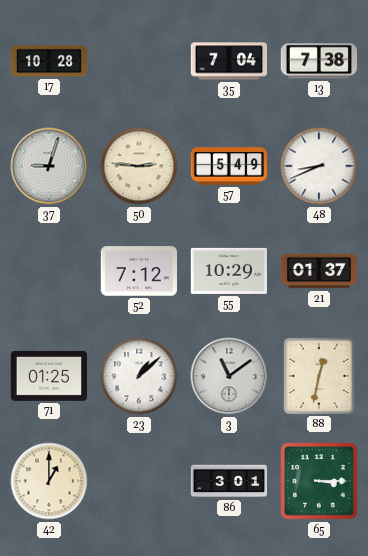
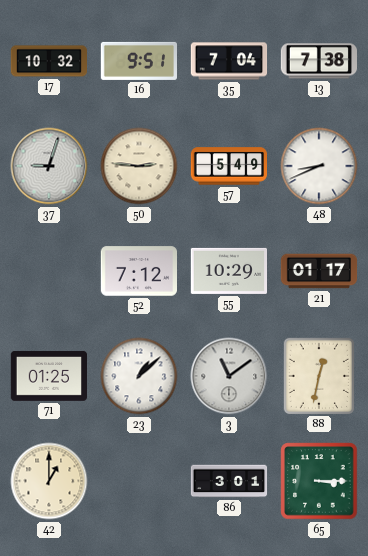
17: 10:28 -> 10:32 (48, 61)
16: none -> 9:51 (138, 61)
21: 01:37 -> 01:17 (319, 271)
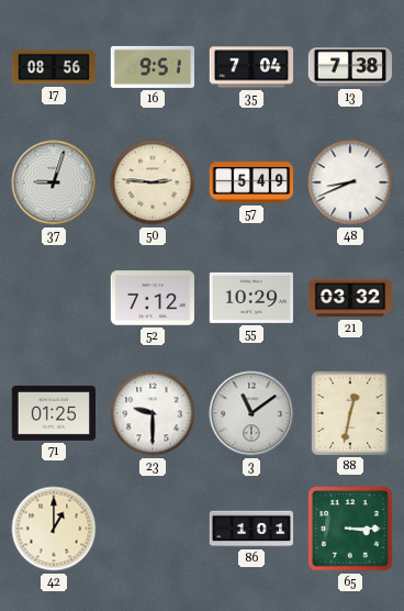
17: 10:32 -> 08:56 (53, 67)
21: 01:17 -> 03:32 (350, 298)
23: 1:08 -> 9:30 (153, 413)
86: 3:01 -> 1:01 (251, 529)
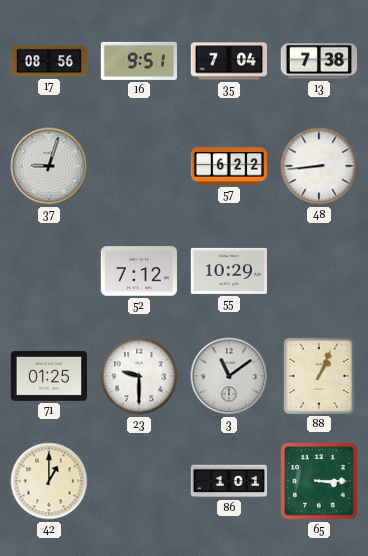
50: 2:46 -> none (153, 182)
57: 5:49 -> 6:22 (228, 166)
48: 8:41 -> 8:44 (319, 166)
21: 03:32 -> none (350, 298)
88: 12:32 -> 1:04 (318, 375)
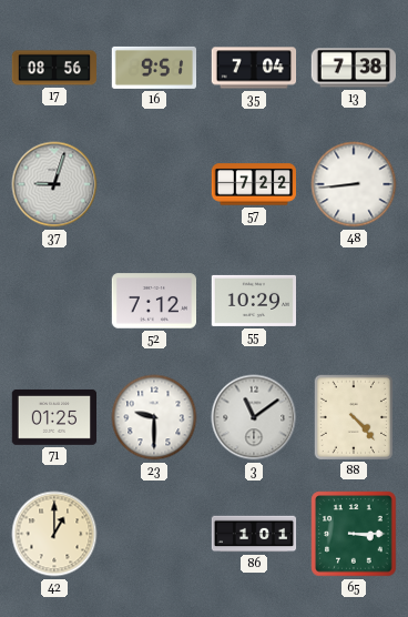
57: 6:22 -> 7:22 (253, 184)
88: 1:04 -> 4:23 (353, 416)
